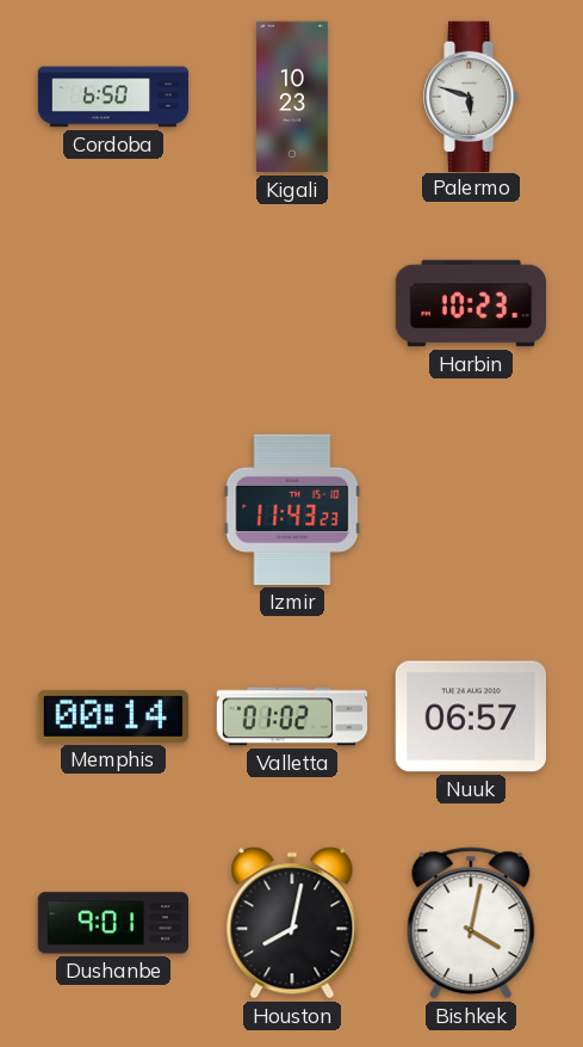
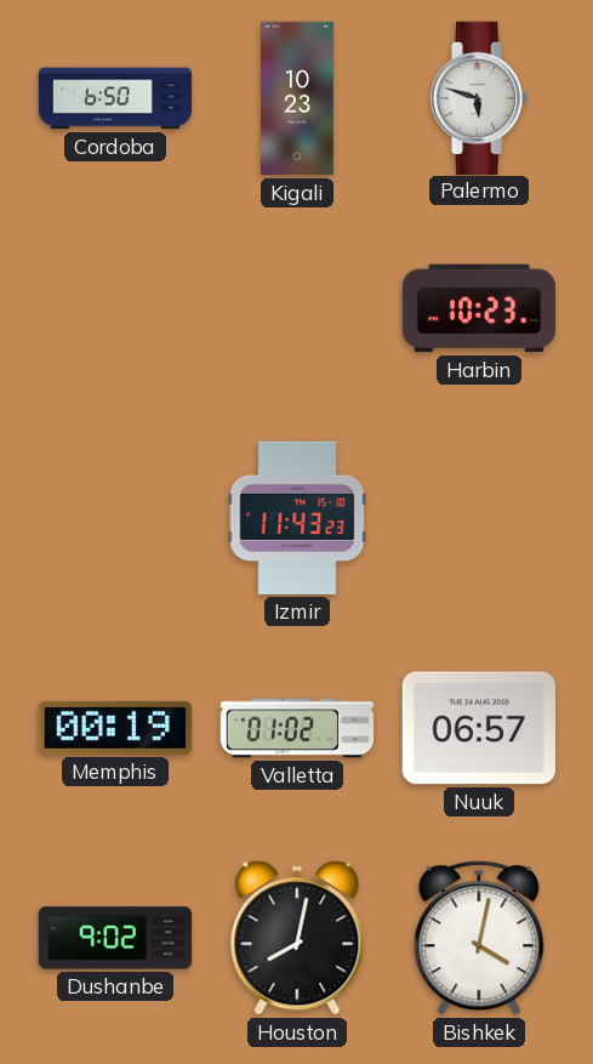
Memphis: 00:14 -> 00:19 (115, 728)
Dushanbe: 9:01 -> 9:02 (114, 938)
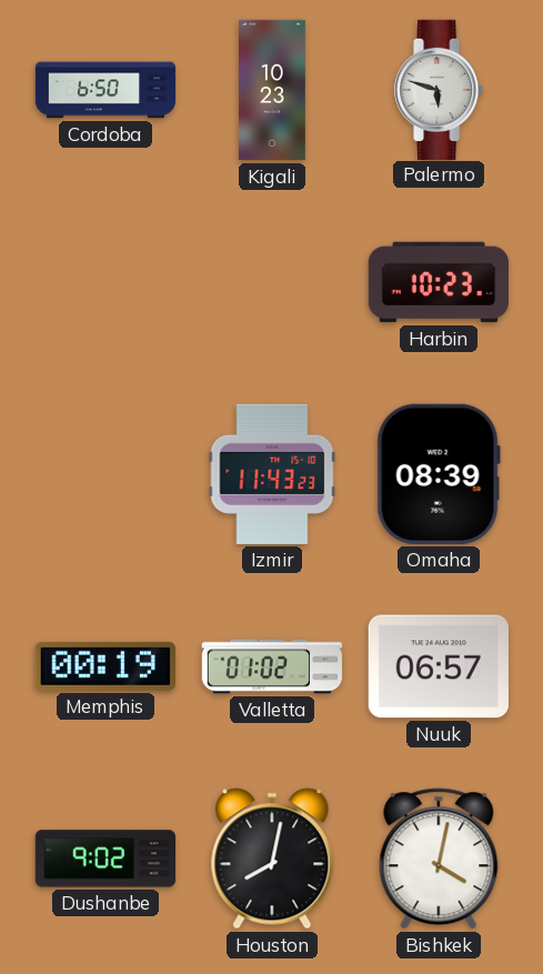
Omaha: none -> 08:39 (439, 474)
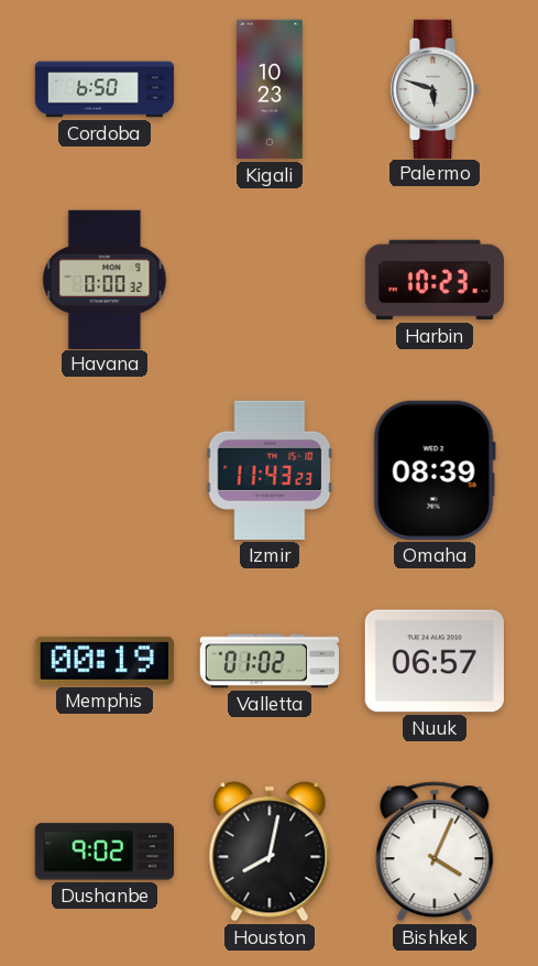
Havana: none -> 0:00 (105, 279)
Bishkek: 4:02 -> 4:04 (435, 851)
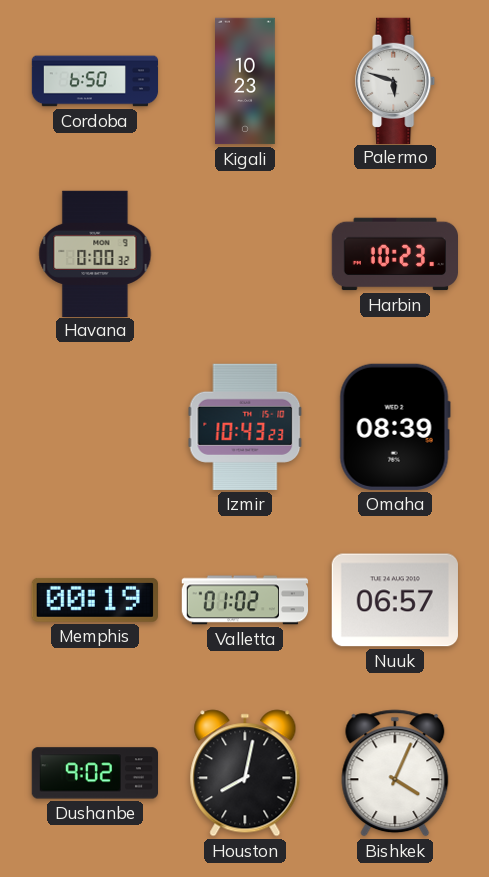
Izmir: 11:43 -> 10:43 (245, 427)
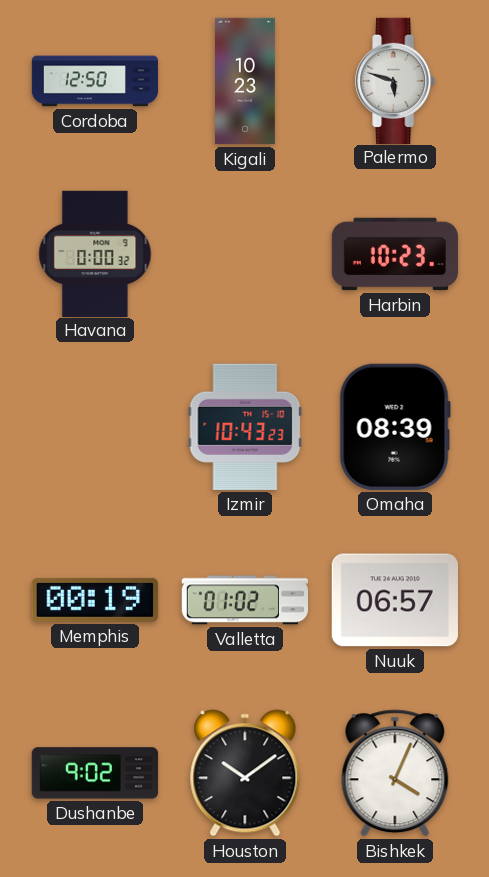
Cordoba: 6:50 -> 12:50 (95, 81)
Houston: 8:02 -> 10:09 (245, 773)
